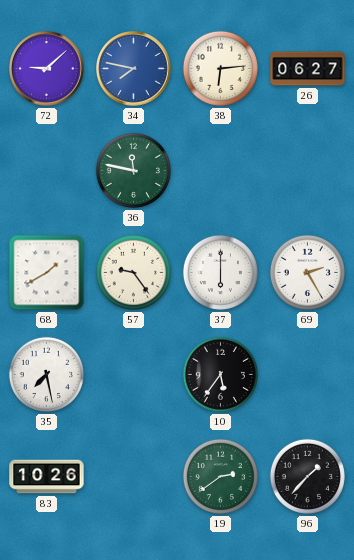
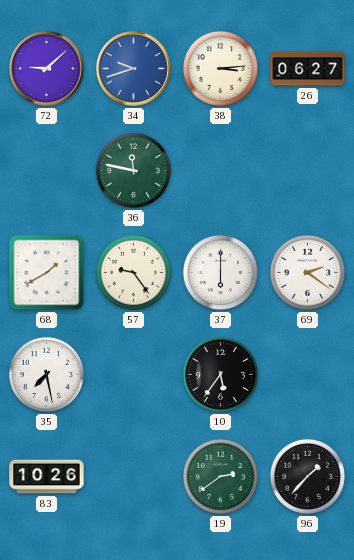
34: 7:47 -> 9:42 (134, 69)
38: 6:14 -> 3:14 (220, 68)
69: 2:25 -> 2:21 (307, 272)
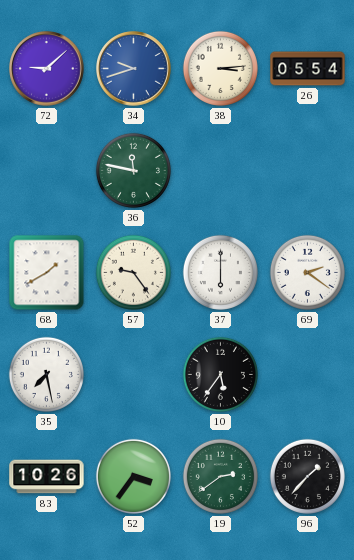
26: 06:27 -> 05:54 (308, 69)
52: none -> 3:36 (133, 476)
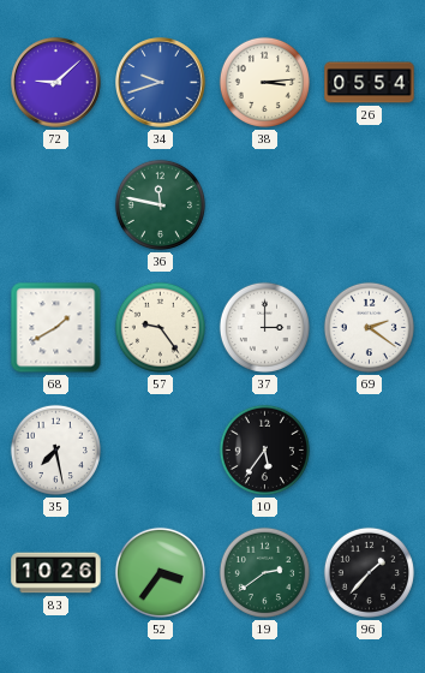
37: 6:00 -> 3:00 (264, 327)
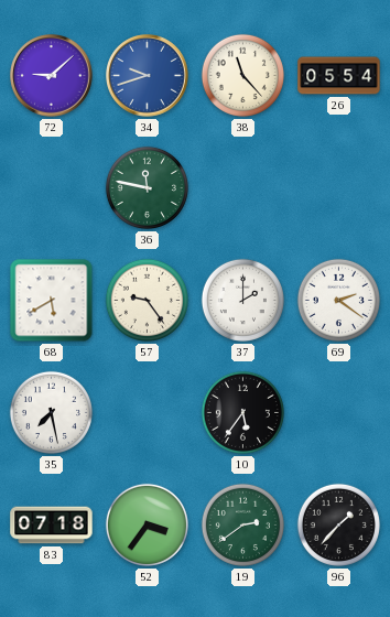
38: 3:14 -> 11:23 (242, 75)
68: 1:40 -> 5:40 (52, 301)
37: 3:00 -> 2:00 (242, 300)
83: 10:26 -> 07:18 (52, 526)
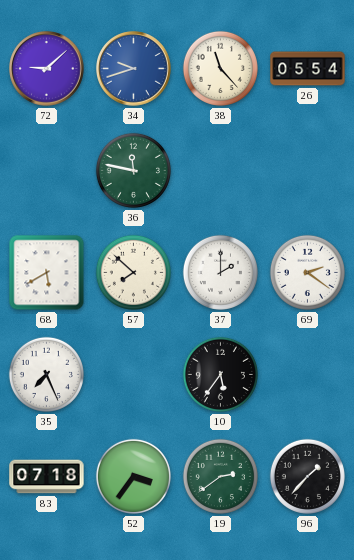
57: 9:24 -> 7:52 (133, 272)
35: 7:28 -> 7:26 (46, 374)
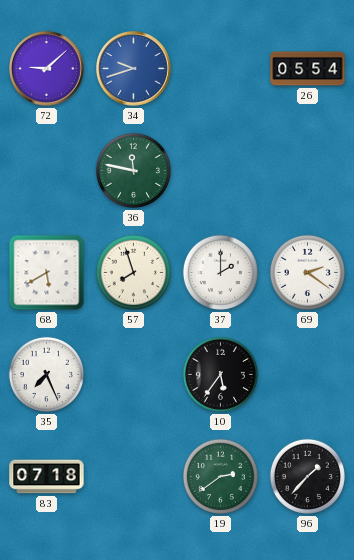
38: 11:23 -> none (220, 68)
57: 7:52 -> 7:57 (133, 272)
52: 3:36 -> none (133, 476)
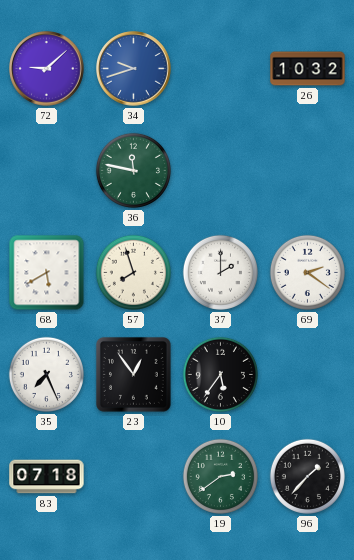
26: 05:54 -> 10:32 (308, 69)
23: none -> 12:54 (134, 375)
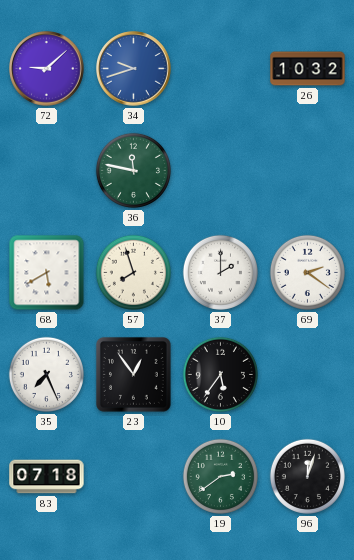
96: 1:37 -> 12:03 (307, 476)
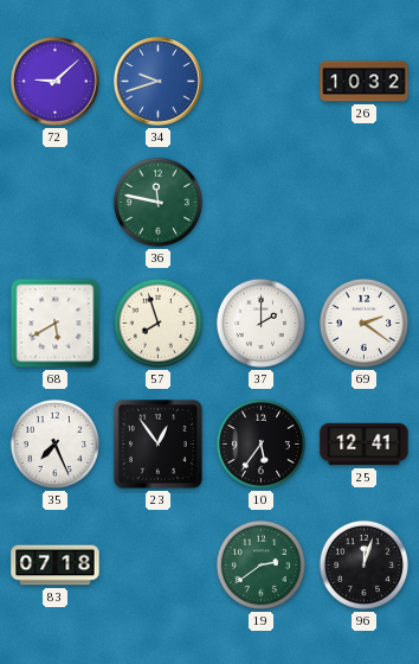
25: none -> 12:41 (365, 445)
